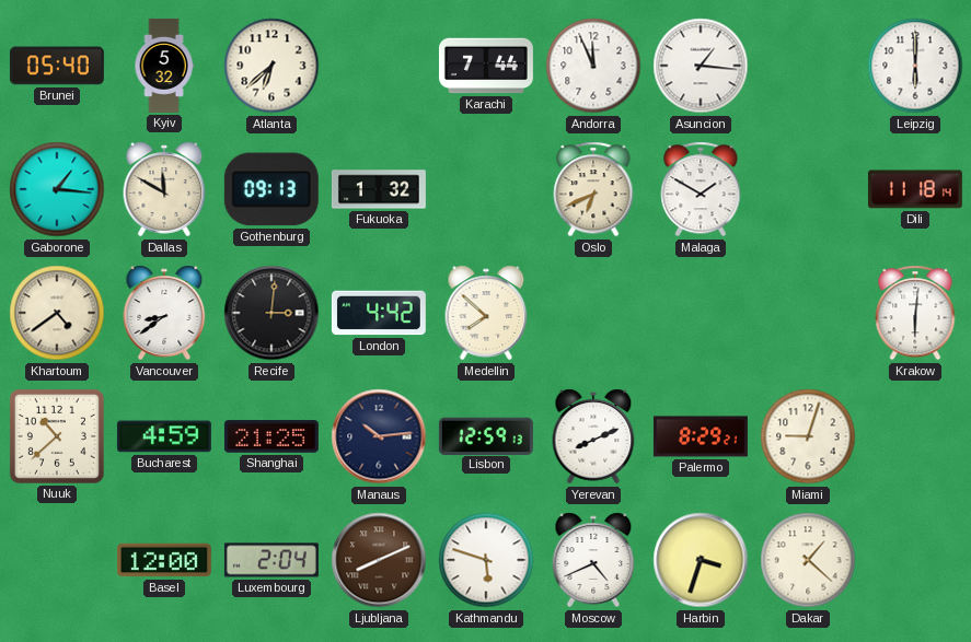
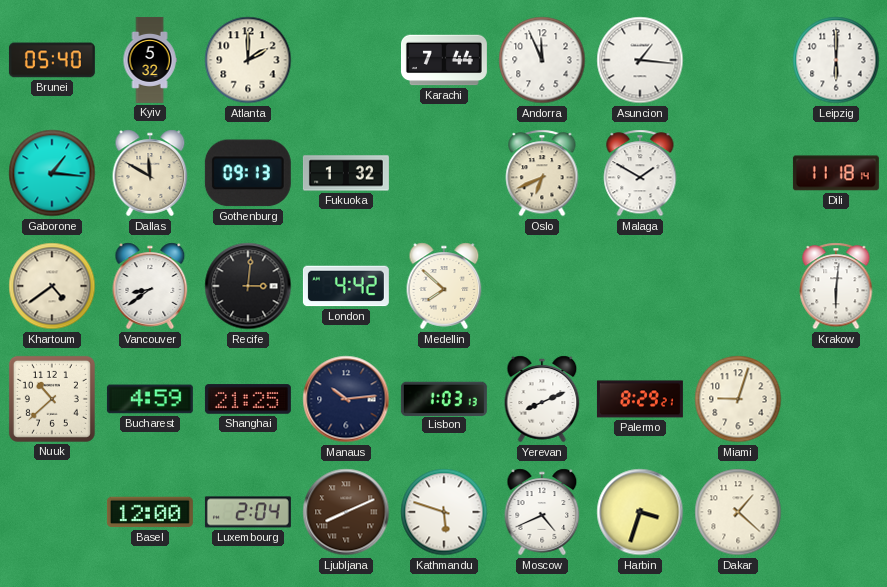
Atlanta: 6:38 -> 2:00 (248, 60)
Lisbon: 12:59 -> 1:03 (444, 398)
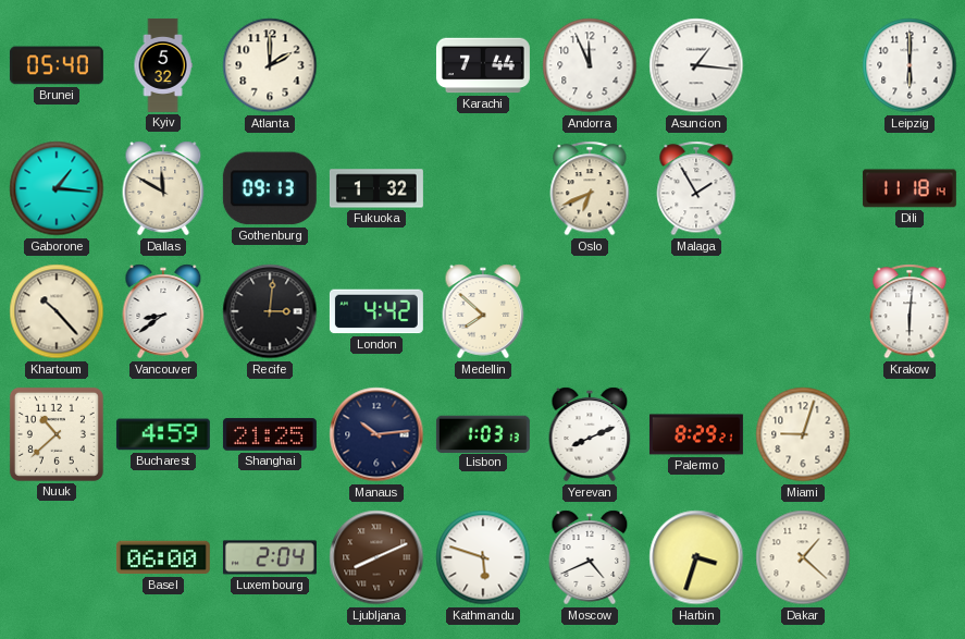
Malaga: 1:50 -> 1:55 (696, 188)
Khartoum: 4:39 -> 10:23 (57, 311)
Basel: 12:00 -> 06:00 (163, 557)
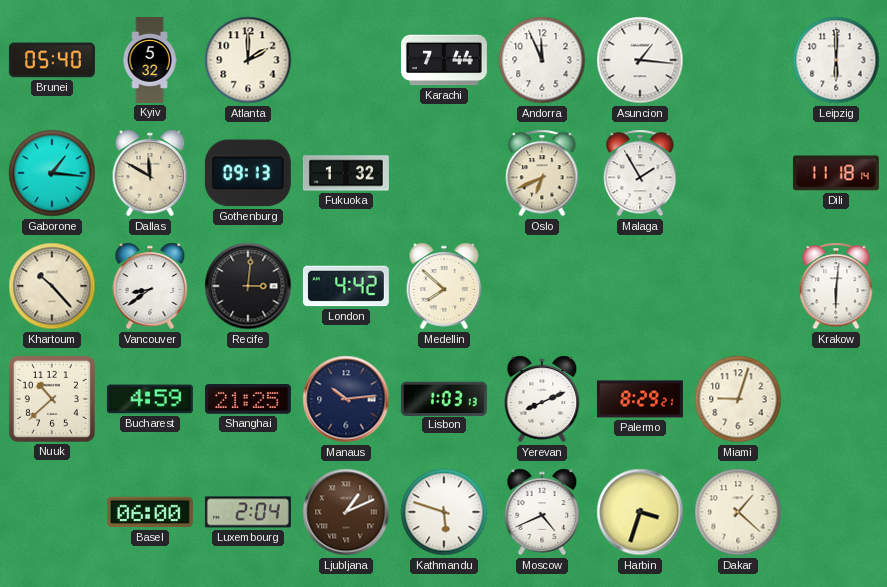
Ljubljana: 8:11 -> 1:11 (346, 512)
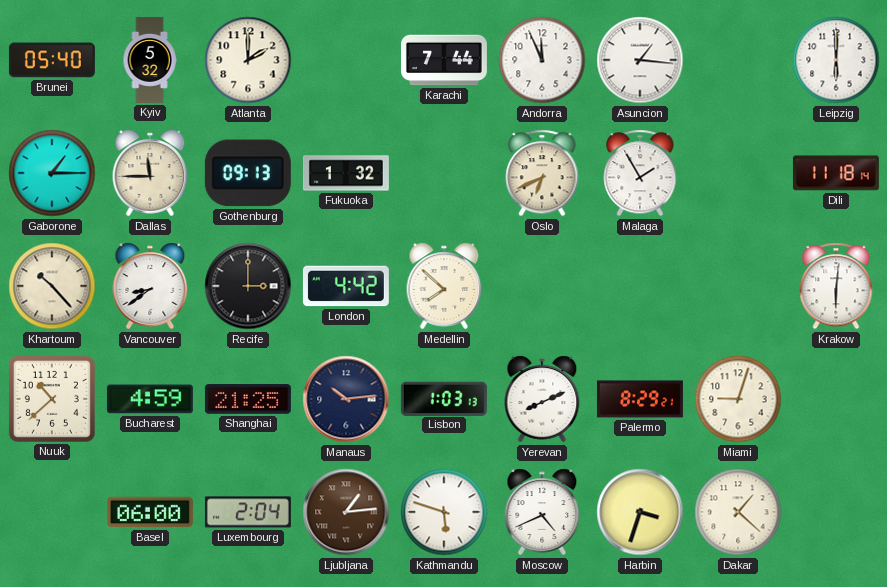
Gaborone: 1:16 -> 1:15 (52, 173)
Dallas: 11:50 -> 11:45 (150, 173)
Recife: 3:01 -> 3:00 (248, 286)
Ljubljana: 1:11 -> 1:14 (346, 512)
